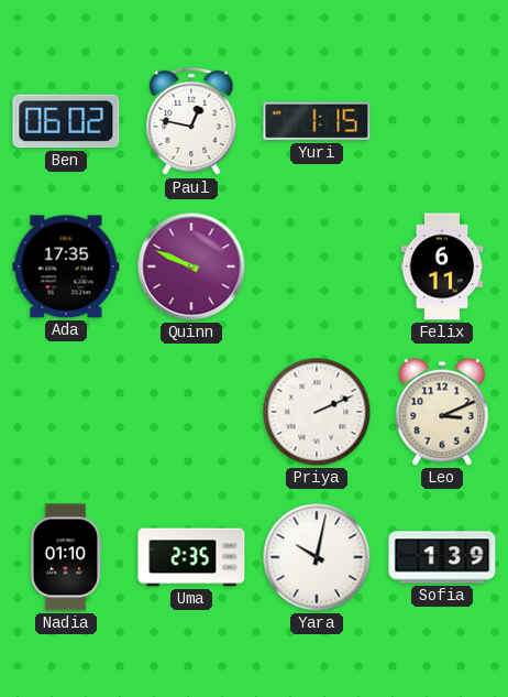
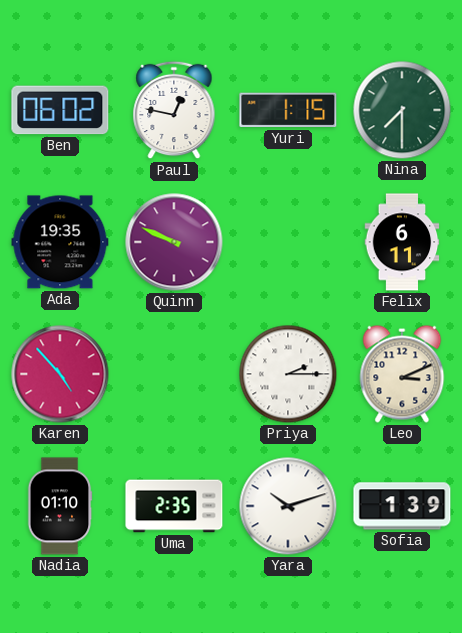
Nina: none -> 7:30 (402, 110)
Ada: 17:35 -> 19:35 (60, 242)
Karen: none -> 4:53 (60, 374)
Priya: 2:11 -> 2:15 (288, 374)
Yara: 10:02 -> 10:12 (288, 506)
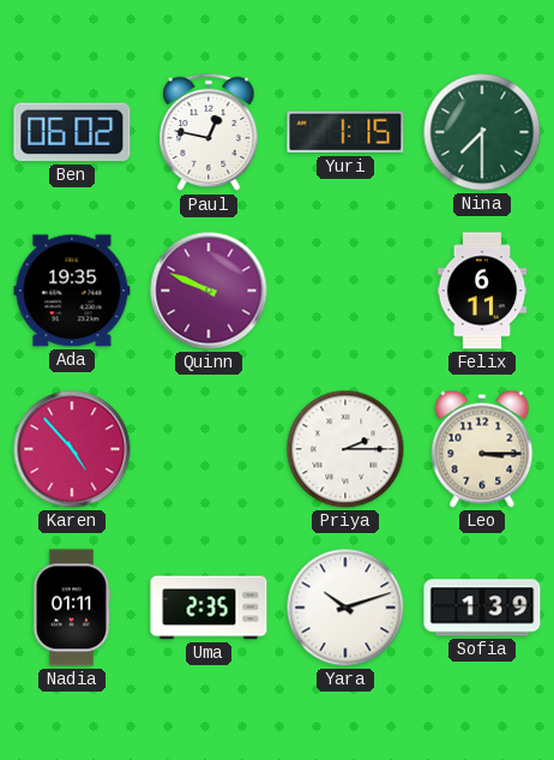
Leo: 3:11 -> 3:15 (482, 449)
Nadia: 01:10 -> 01:11 (72, 608)
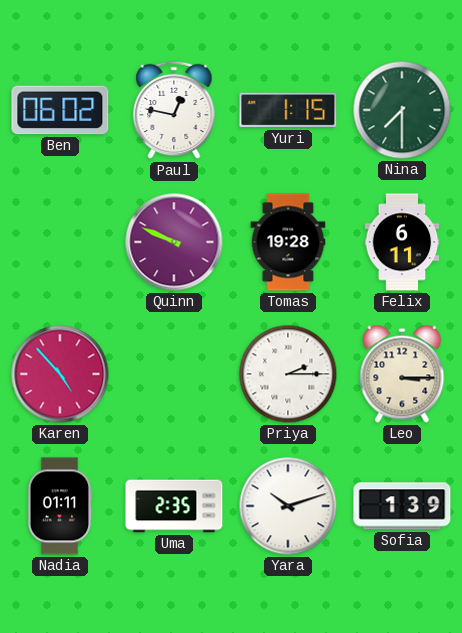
Ada: 19:35 -> none (72, 291)
Tomas: none -> 19:28 (288, 242)
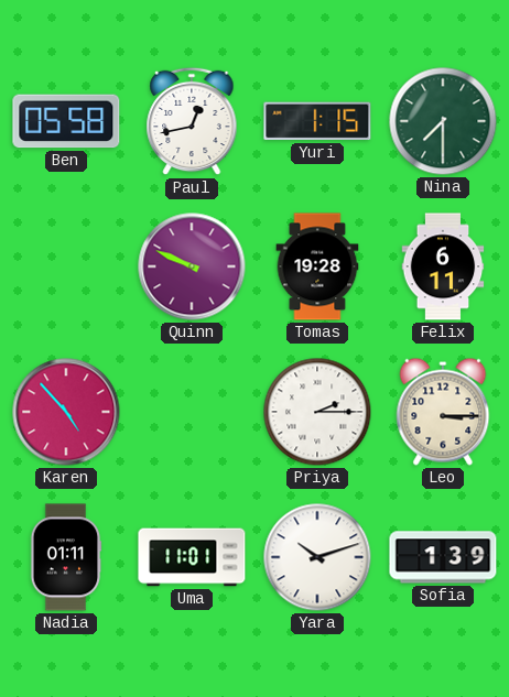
Ben: 06:02 -> 05:58 (66, 121)
Paul: 12:47 -> 12:43 (192, 121)
Uma: 2:35 -> 11:01 (192, 557)
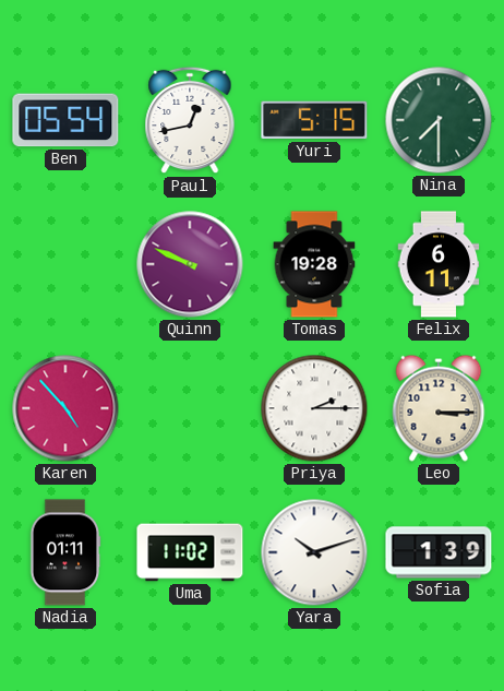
Ben: 05:58 -> 05:54 (65, 120)
Yuri: 1:15 -> 5:15 (314, 120)
Uma: 11:01 -> 11:02 (190, 552)
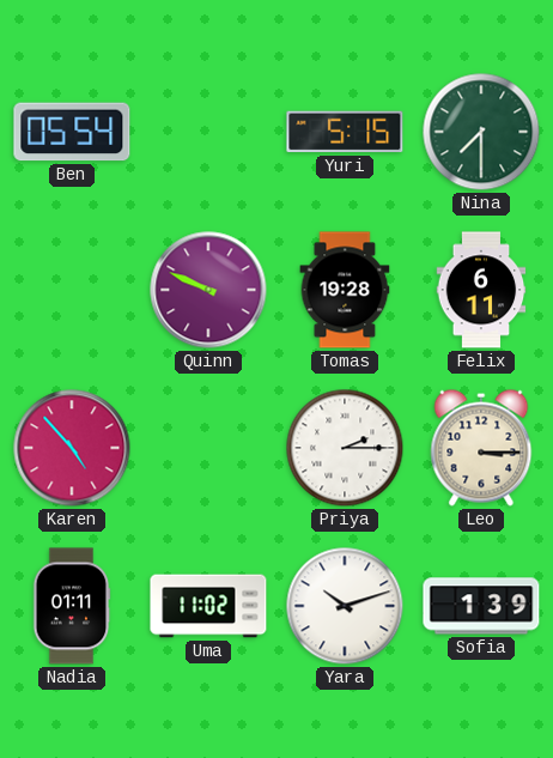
Paul: 12:43 -> none (190, 120)
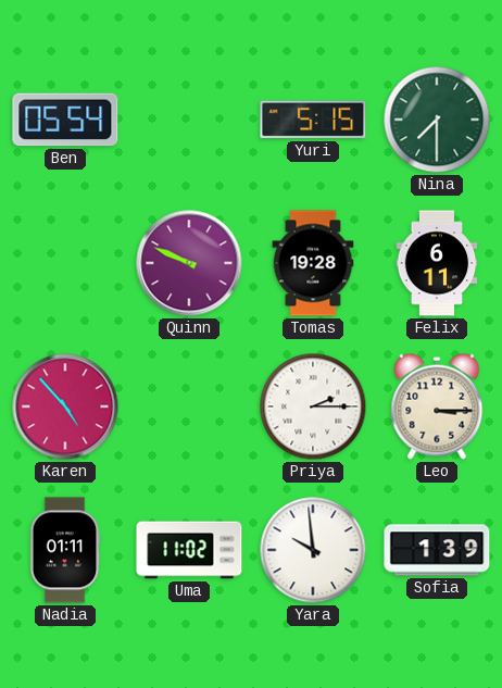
Yara: 10:12 -> 9:59 (313, 550)
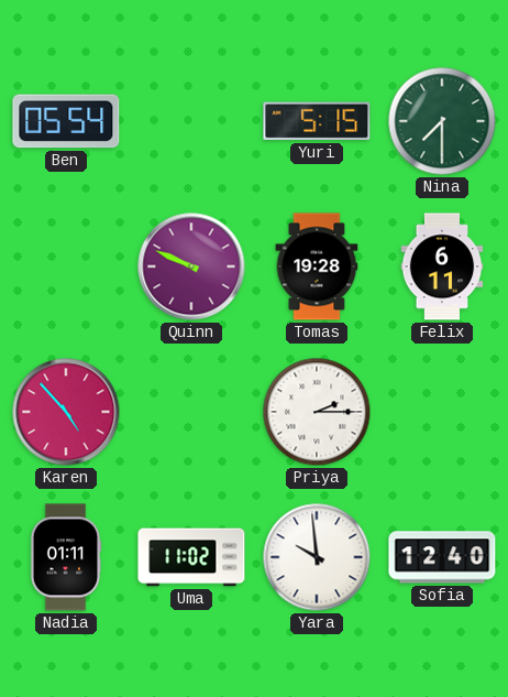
Leo: 3:15 -> none (437, 406)
Sofia: 1:39 -> 12:40 (442, 557)
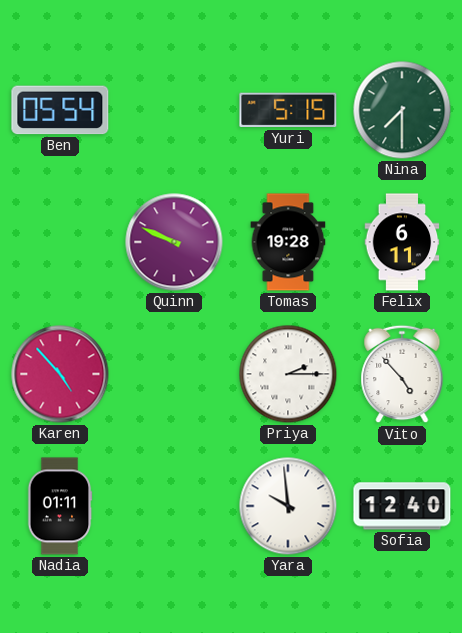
Vito: none -> 4:53 (402, 374)
Uma: 11:02 -> none (191, 557)
